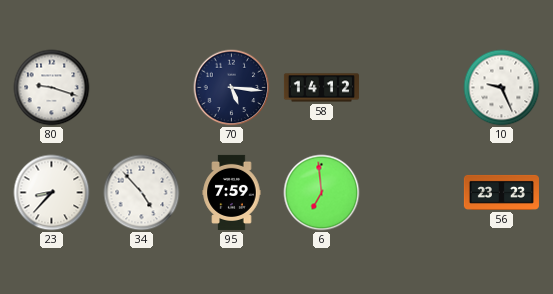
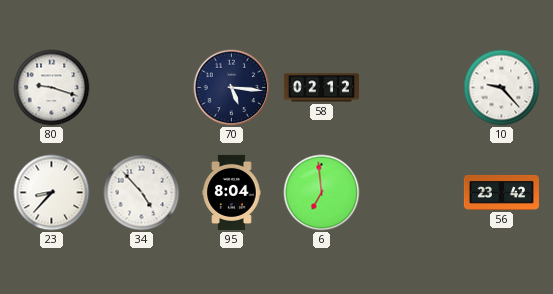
58: 14:12 -> 02:12 (321, 88)
10: 9:26 -> 9:23 (502, 88)
95: 7:59 -> 8:04 (232, 192)
56: 23:23 -> 23:42 (501, 192)
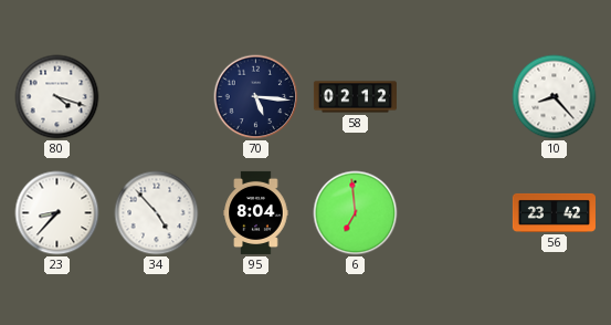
80: 9:18 -> 4:18 (57, 97)
10: 9:23 -> 8:23 (555, 97)
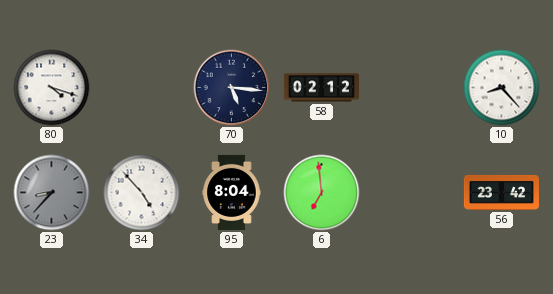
23 dial: white -> grey (52, 193)
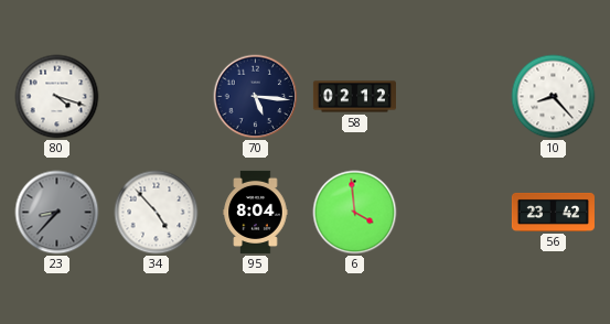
6: 6:59 -> 3:59 (355, 213)
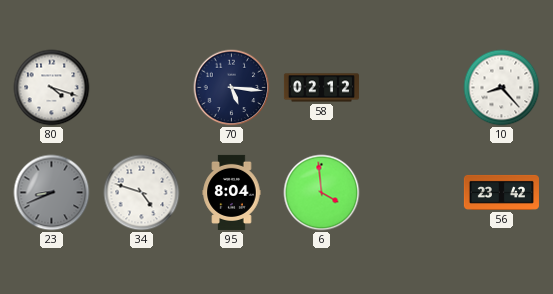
23: 8:37 -> 8:41 (52, 193)
34: 4:53 -> 4:48 (142, 193)
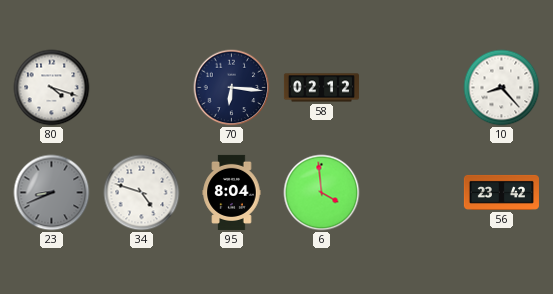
70: 5:16 -> 6:16 (232, 88)
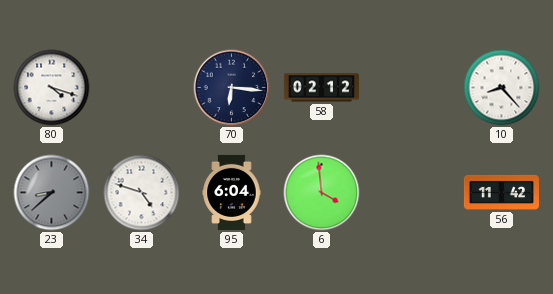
23: 8:41 -> 8:38 (52, 193)
95: 8:04 -> 6:04 (232, 192)
56: 23:42 -> 11:42 (501, 192)
